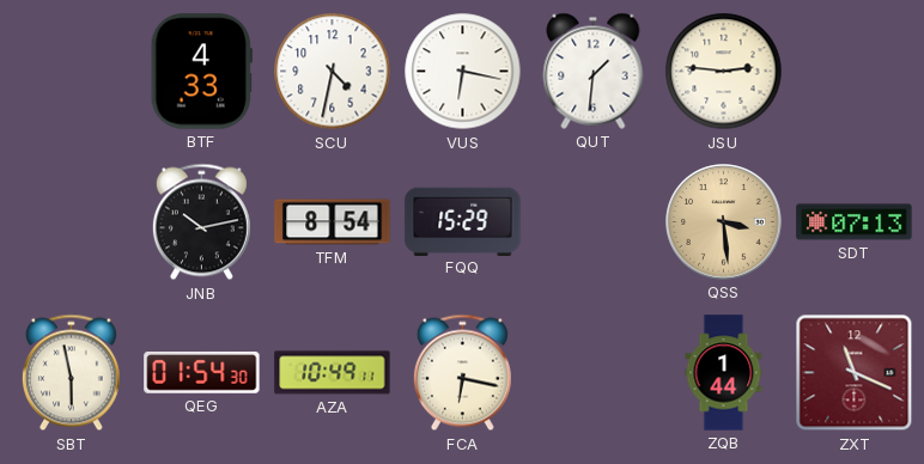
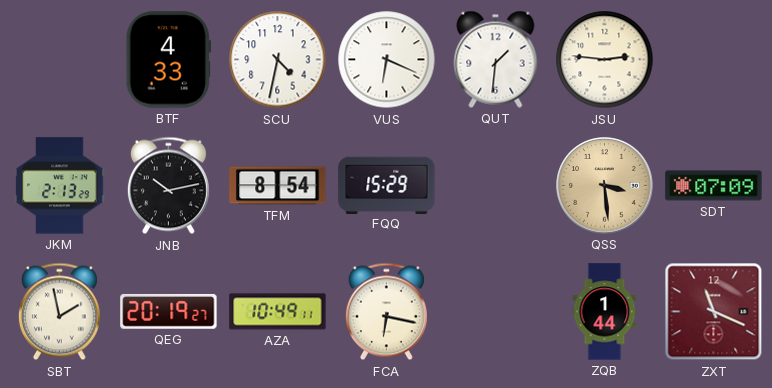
VUS: 6:17 -> 6:19 (387, 60)
JKM: none -> 2:13 (60, 186)
SDT: 07:13 -> 07:09 (714, 186)
SBT: 5:58 -> 1:58 (59, 312)
QEG: 01:54 -> 20:19 (169, 312)
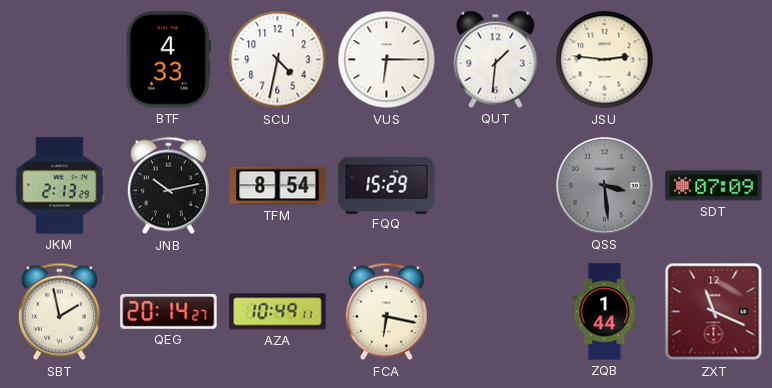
VUS: 6:19 -> 6:15 (387, 60)
QSS dial: champagne -> grey (605, 186)
QEG: 20:19 -> 20:14 (169, 312)
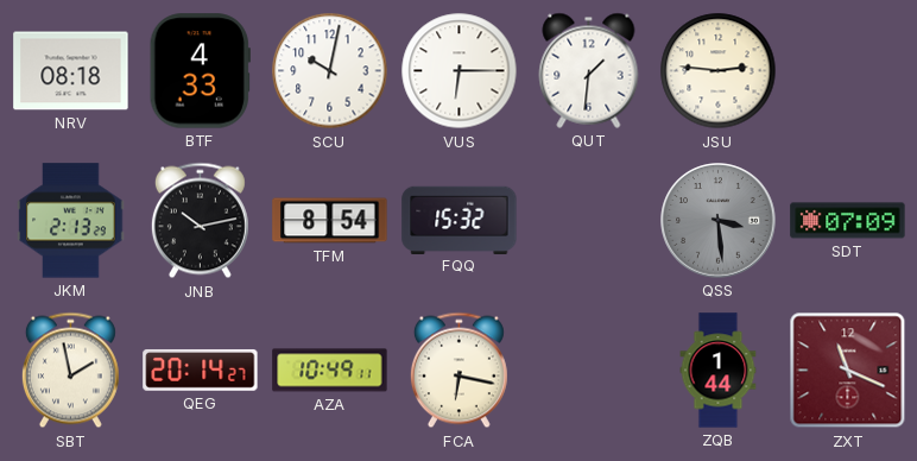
NRV: none -> 08:18 (71, 71)
SCU: 4:32 -> 10:02 (330, 71)
FQQ: 15:29 -> 15:32 (460, 220)
